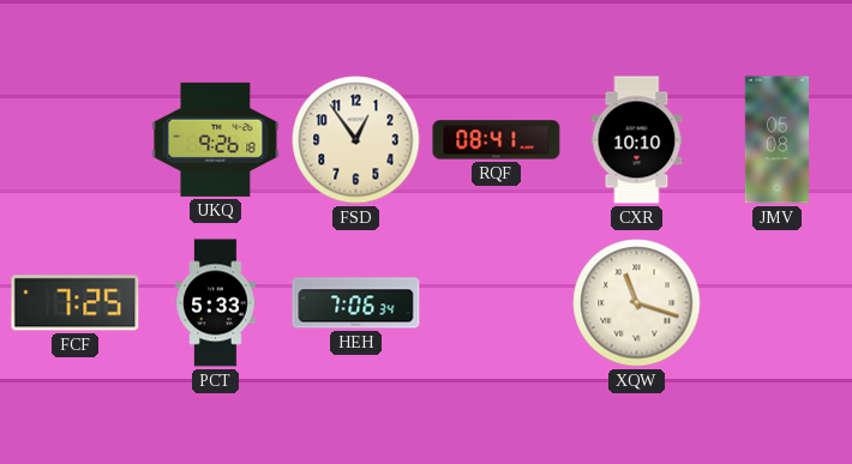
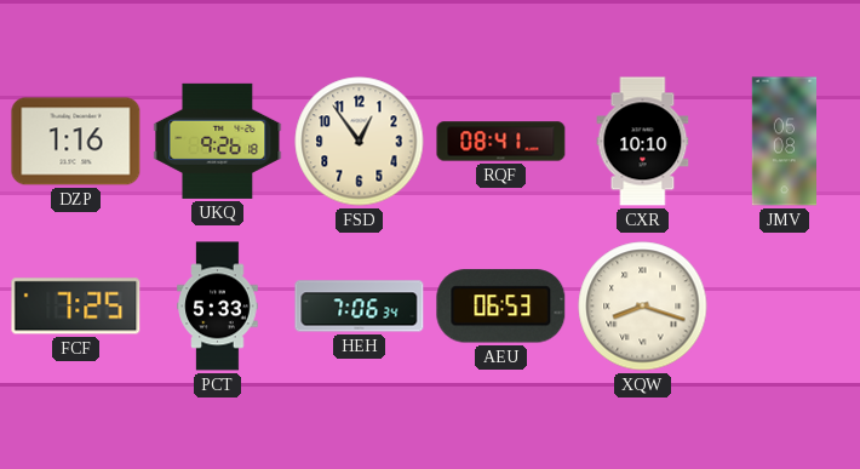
DZP: none -> 1:16 (76, 142)
AEU: none -> 06:53 (501, 307)
XQW: 11:18 -> 8:18 (643, 307)
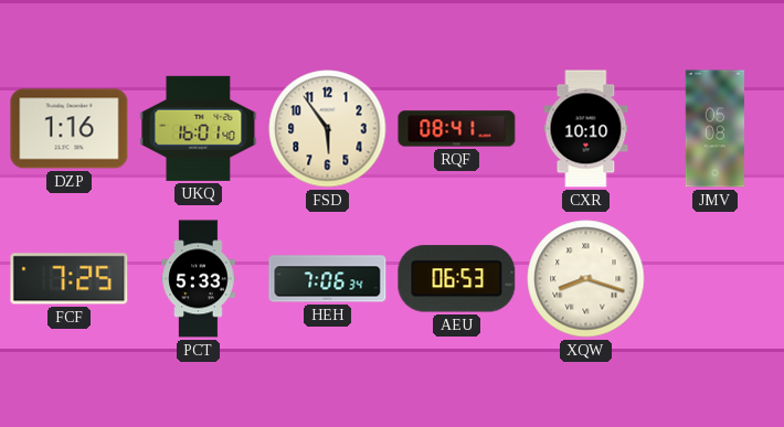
UKQ: 9:26 -> 16:01 (199, 128)
FSD: 12:54 -> 5:54 (328, 129)
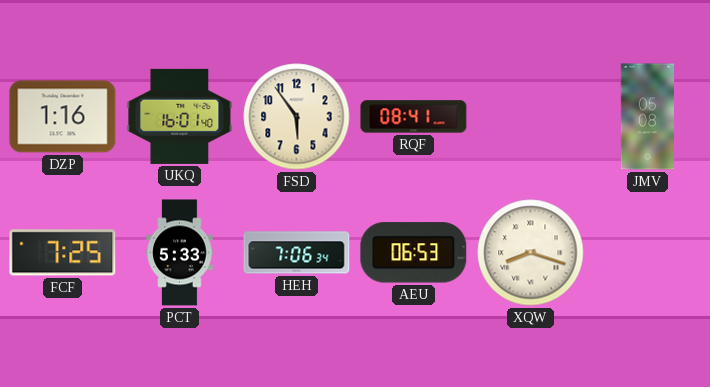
CXR: 10:10 -> none (586, 129)
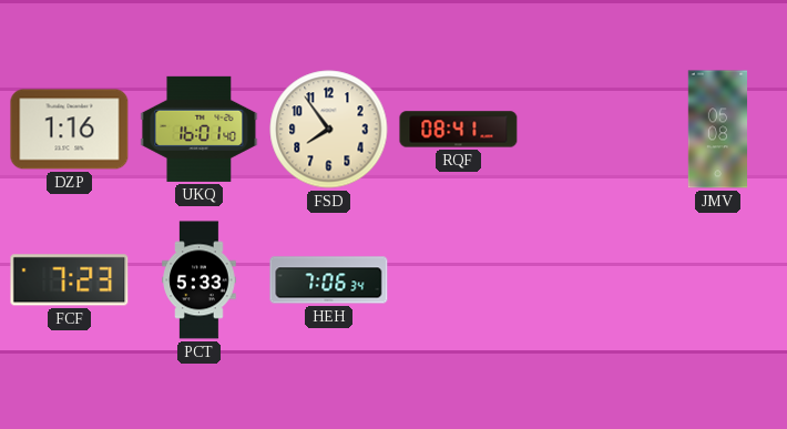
FSD: 5:54 -> 7:54 (329, 130)
FCF: 7:25 -> 7:23 (70, 280)
AEU: 06:53 -> none (414, 253)
XQW: 8:18 -> none (531, 253)
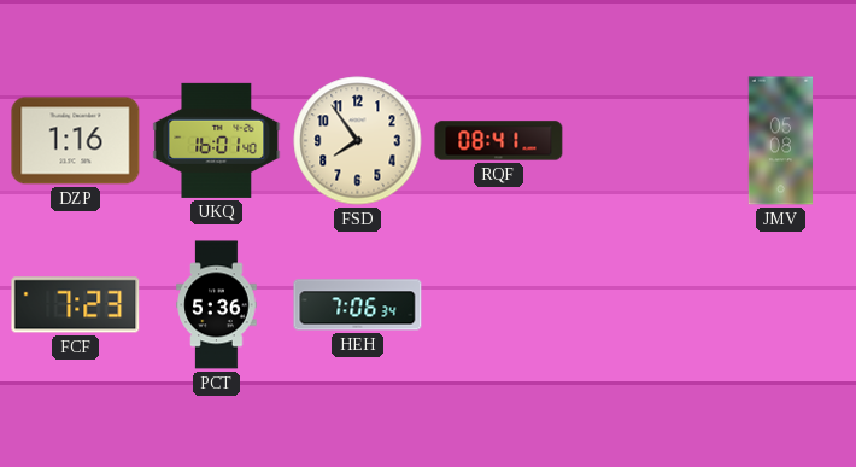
PCT: 5:33 -> 5:36 (217, 305)
